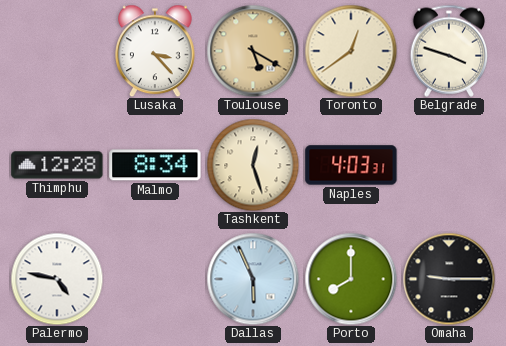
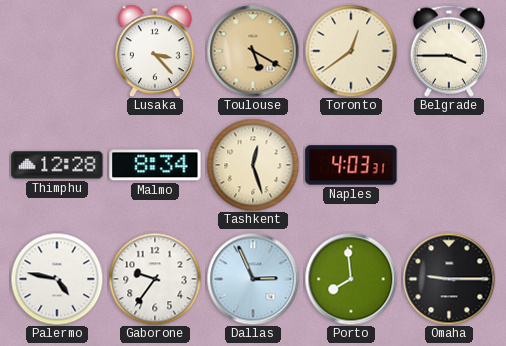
Belgrade: 3:48 -> 3:45 (449, 51)
Gaborone: none -> 9:36 (155, 279)
Dallas: 5:56 -> 2:56 (253, 279)
Porto: 8:00 -> 7:59 (351, 279)
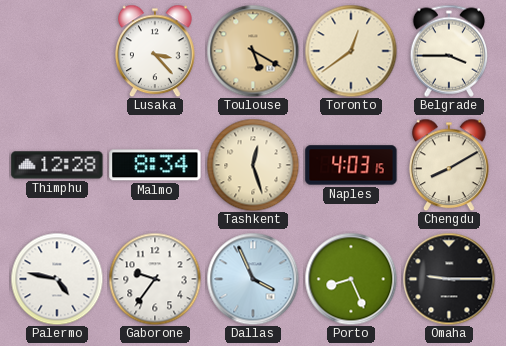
Naples: 4:03:31 -> 4:03:15 (351, 165)
Chengdu: none -> 8:10 (450, 165)
Dallas: 2:56 -> 3:56 (253, 279)
Porto: 7:59 -> 8:26 (351, 279)
